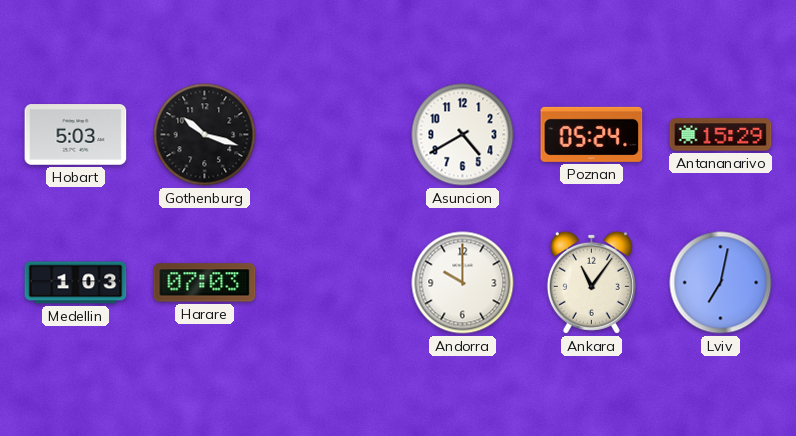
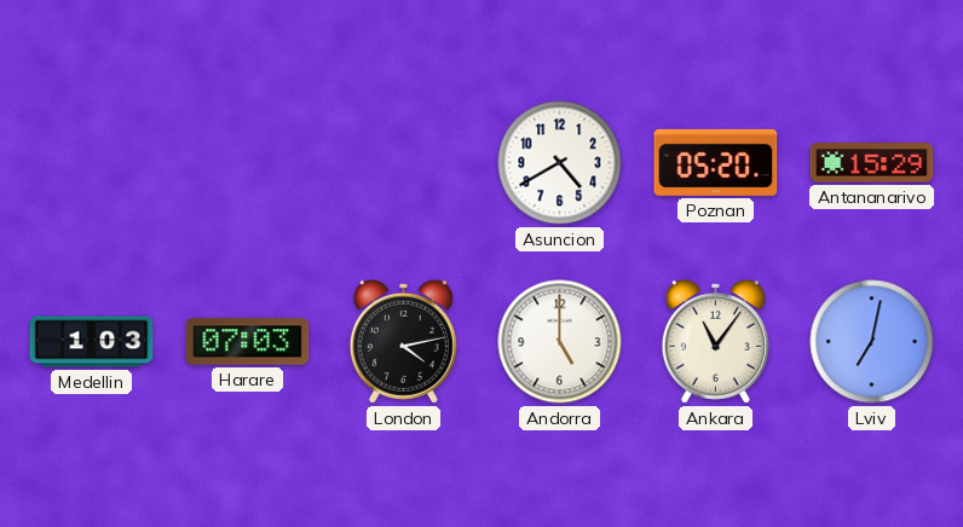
Hobart: 5:03 -> none (76, 135)
Gothenburg: 10:18 -> none (205, 135)
Poznan: 05:24 -> 05:20 (716, 162)
London: none -> 4:13 (403, 341)
Andorra: 10:00 -> 5:00 (560, 342)
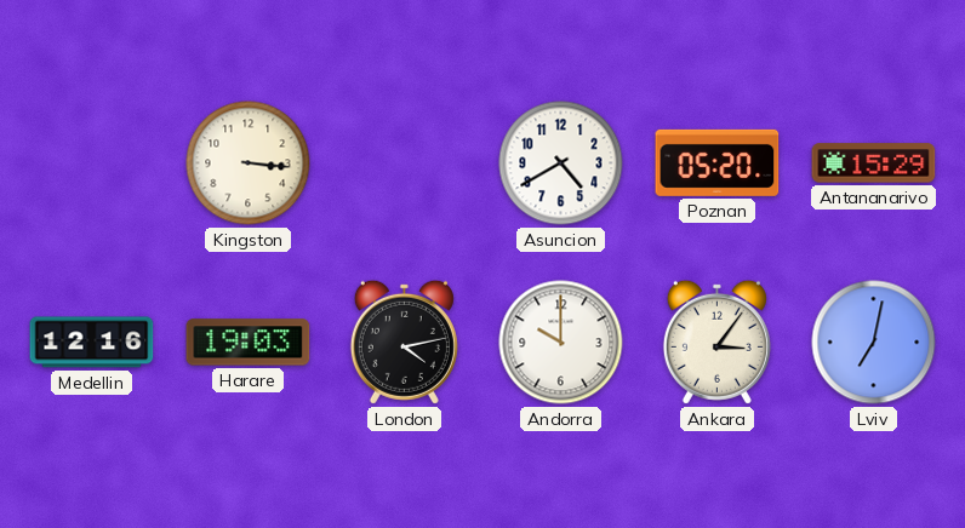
Kingston: none -> 3:16 (249, 163)
Medellin: 1:03 -> 12:16 (92, 343)
Harare: 07:03 -> 19:03 (249, 343)
Andorra: 5:00 -> 10:00 (561, 343)
Ankara: 11:06 -> 3:06 (716, 342)
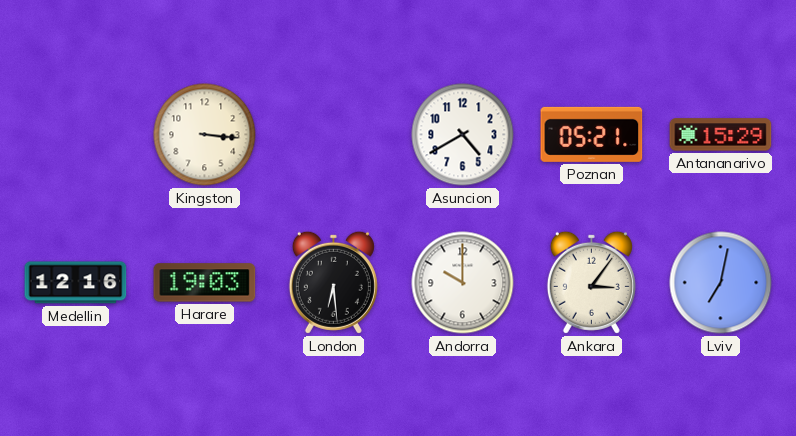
Poznan: 05:20 -> 05:21 (592, 134)
London: 4:13 -> 6:29 (333, 282)
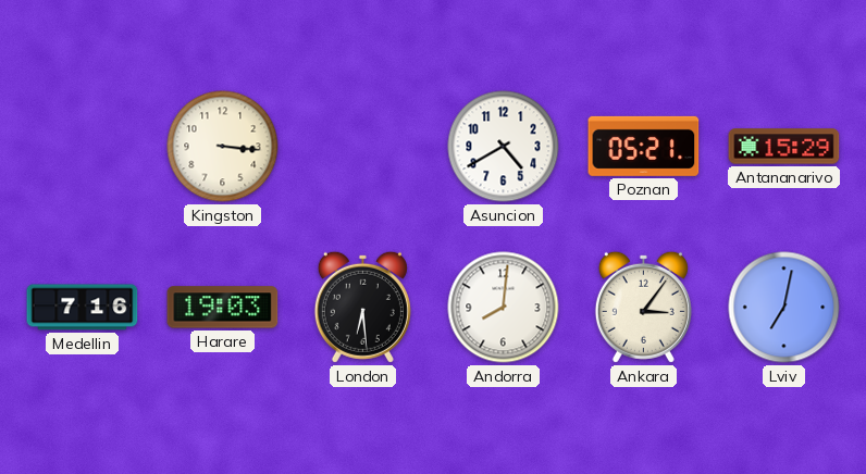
Medellin: 12:16 -> 7:16 (83, 308)
Andorra: 10:00 -> 8:01 (504, 308)
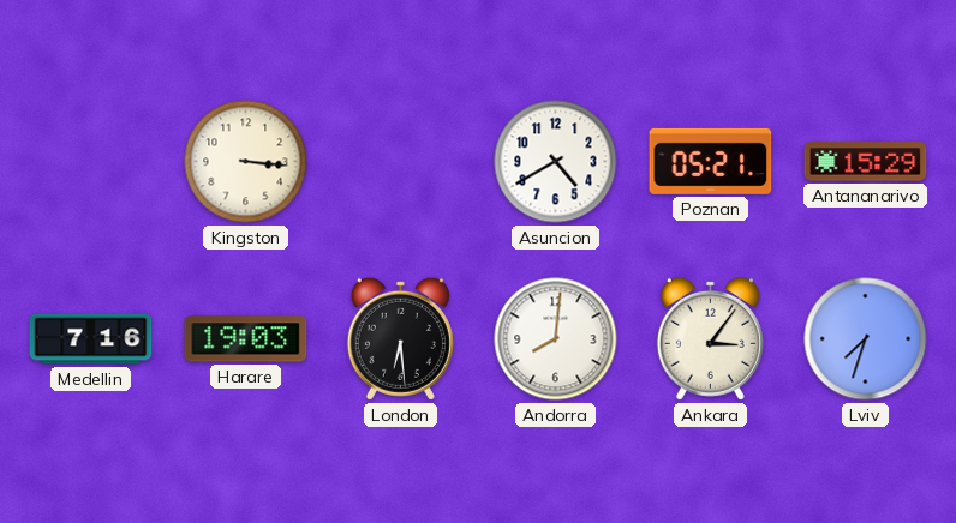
Lviv: 7:02 -> 7:33 (866, 339)
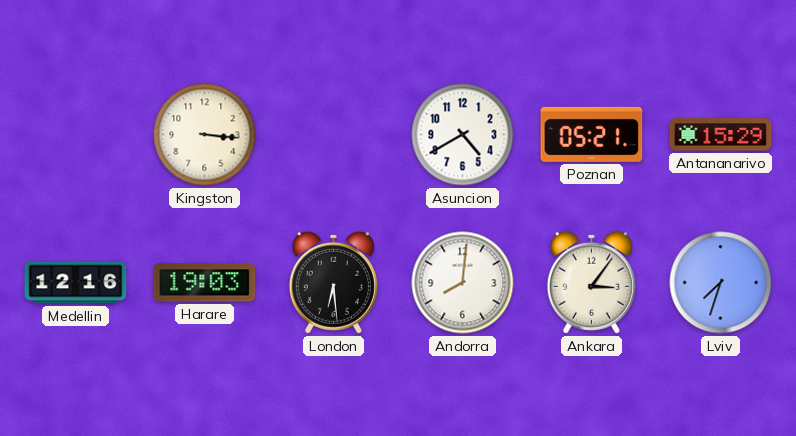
Medellin: 7:16 -> 12:16 (76, 283)
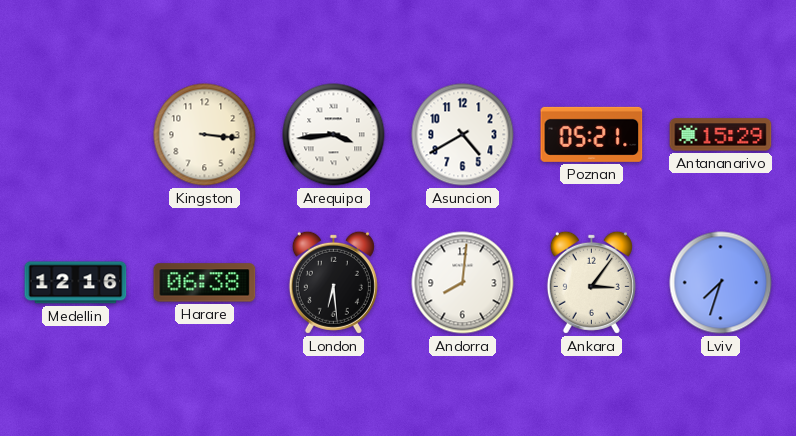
Arequipa: none -> 3:44 (334, 135)
Harare: 19:03 -> 06:38 (205, 283)
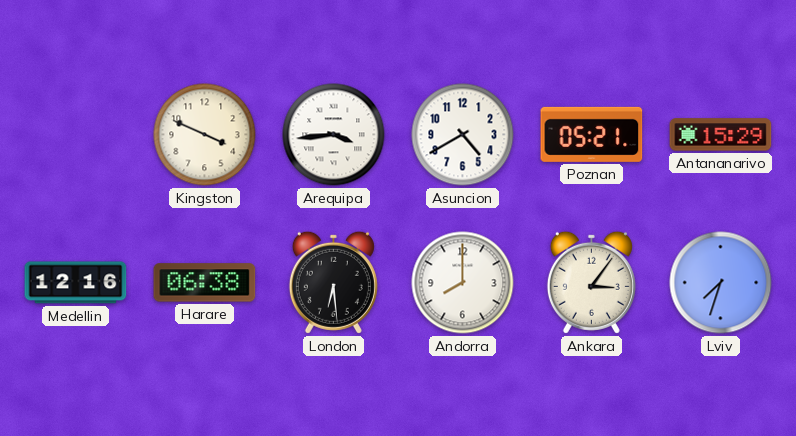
Kingston: 3:16 -> 3:49 (205, 135)
Andorra: 8:01 -> 8:00 (463, 283)
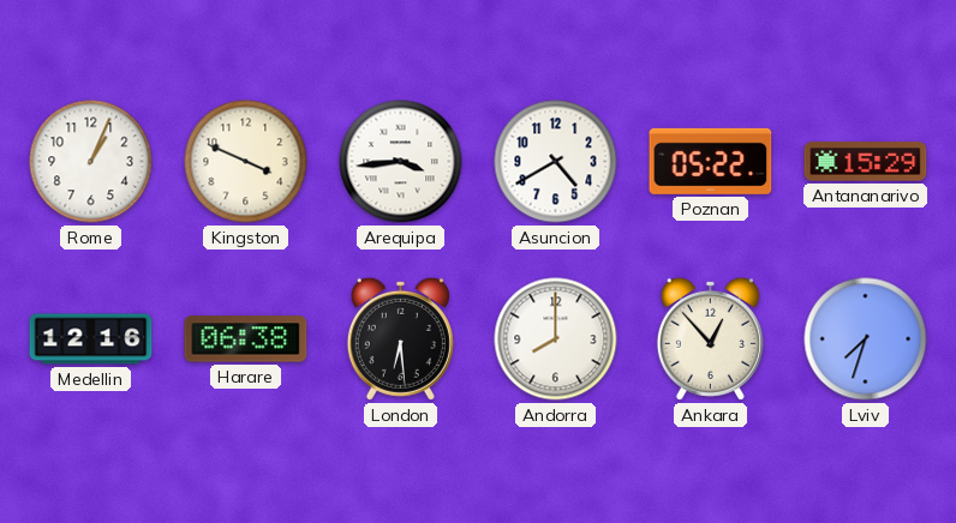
Rome: none -> 1:04 (91, 162)
Poznan: 05:21 -> 05:22 (711, 161)
Ankara: 3:06 -> 12:53 (710, 338)
